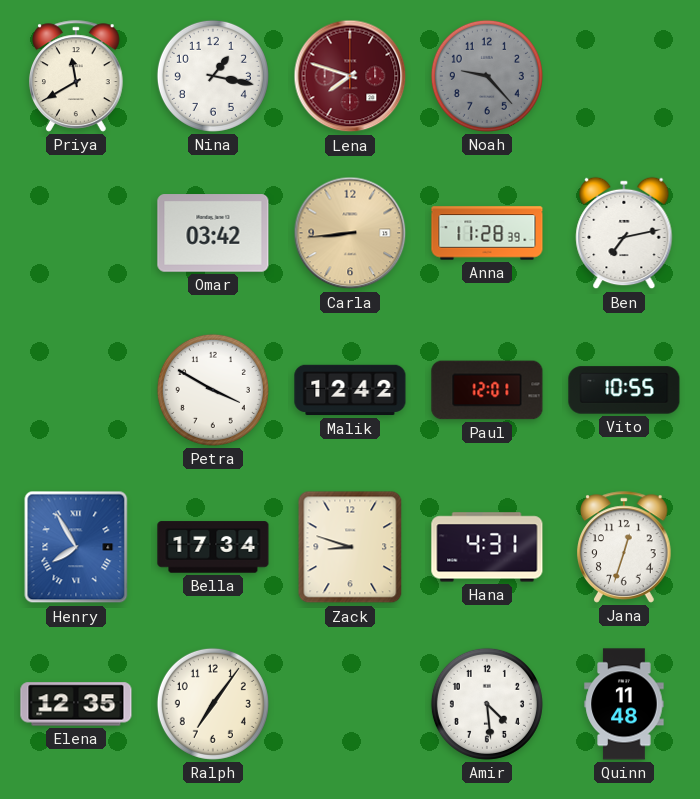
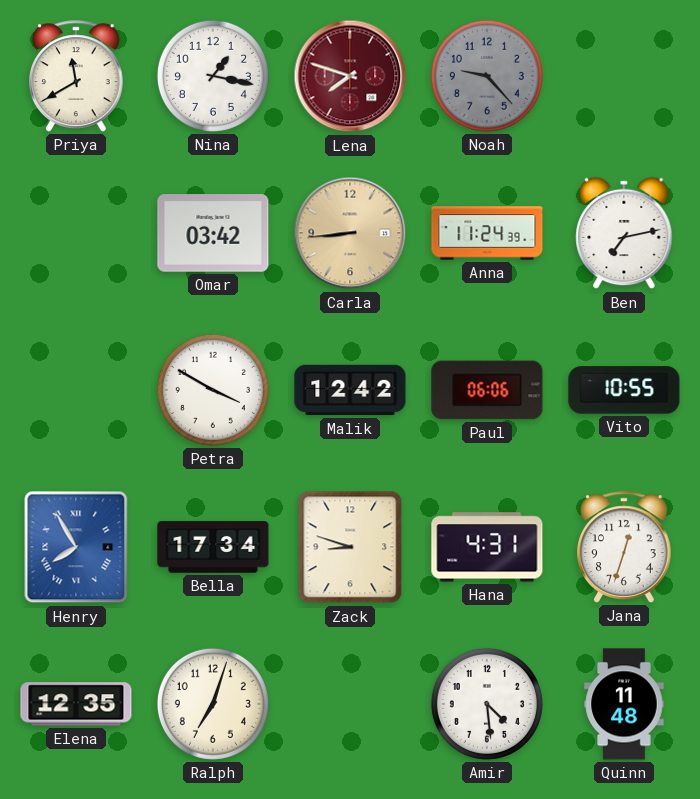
Anna: 11:28 -> 11:24 (487, 233)
Paul: 12:01 -> 06:06 (487, 390)
Ralph: 7:06 -> 7:03 (213, 704)
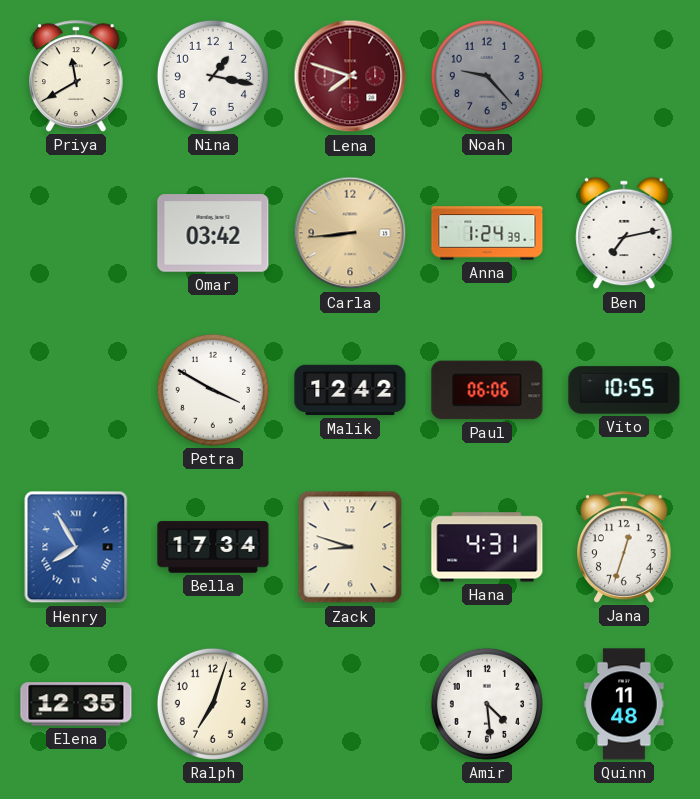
Anna: 11:24 -> 1:24 (487, 233)
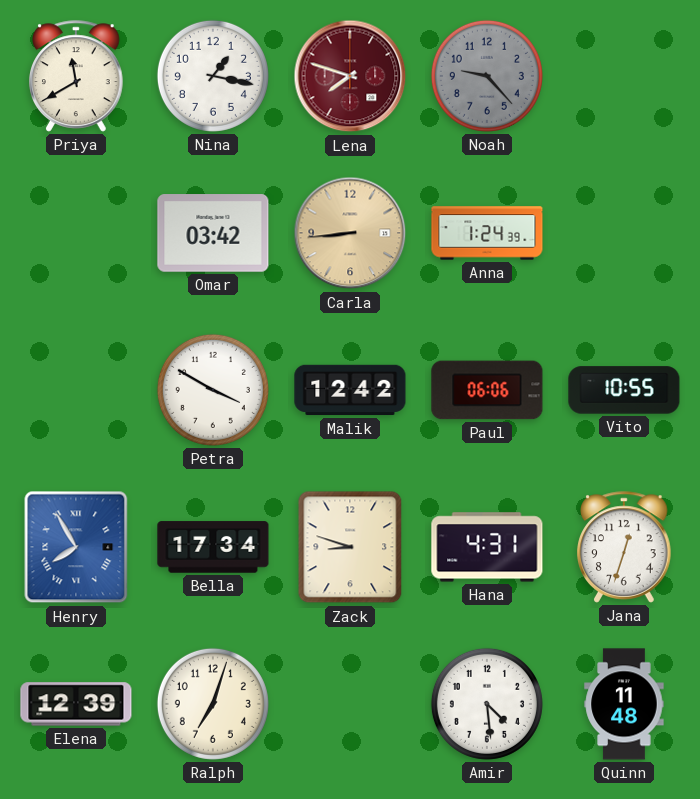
Ben: 7:13 -> none (624, 233)
Elena: 12:35 -> 12:39 (76, 704)
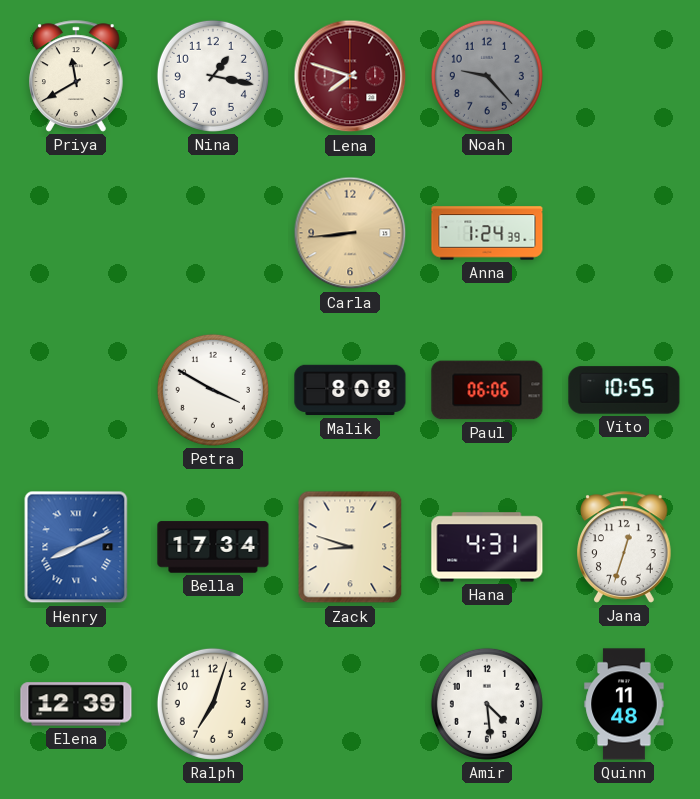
Omar: 03:42 -> none (213, 233)
Malik: 12:42 -> 8:08 (350, 390)
Henry: 7:55 -> 8:11 (76, 547)
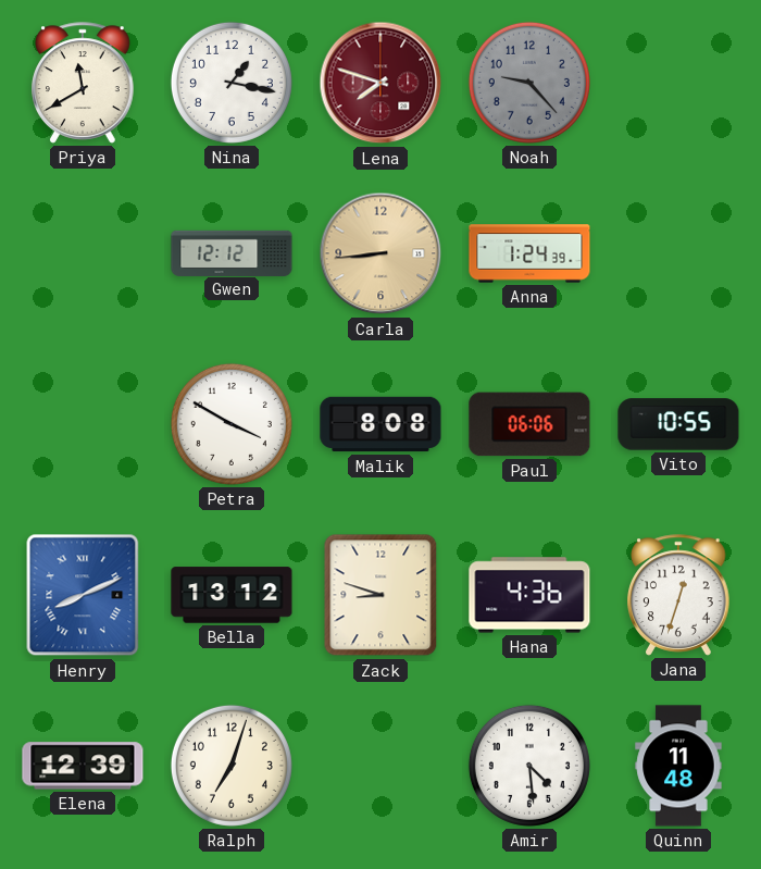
Gwen: none -> 12:12 (232, 252)
Bella: 17:34 -> 13:12 (232, 595)
Hana: 4:31 -> 4:36 (529, 595)
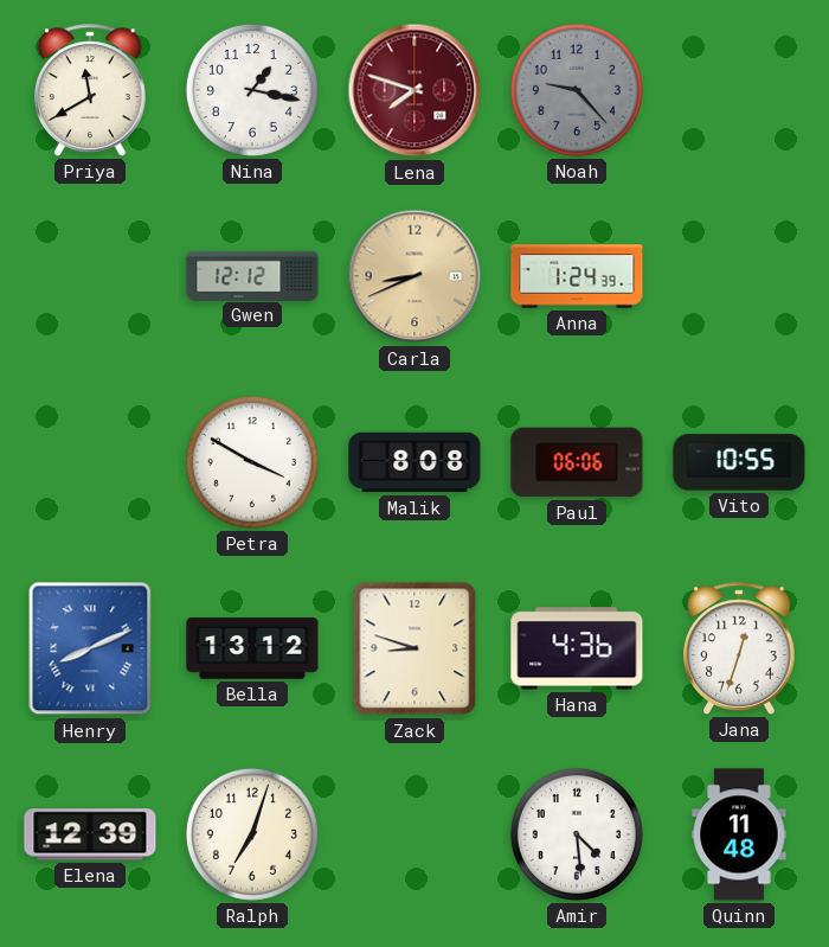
Carla: 8:44 -> 8:41 (415, 276)
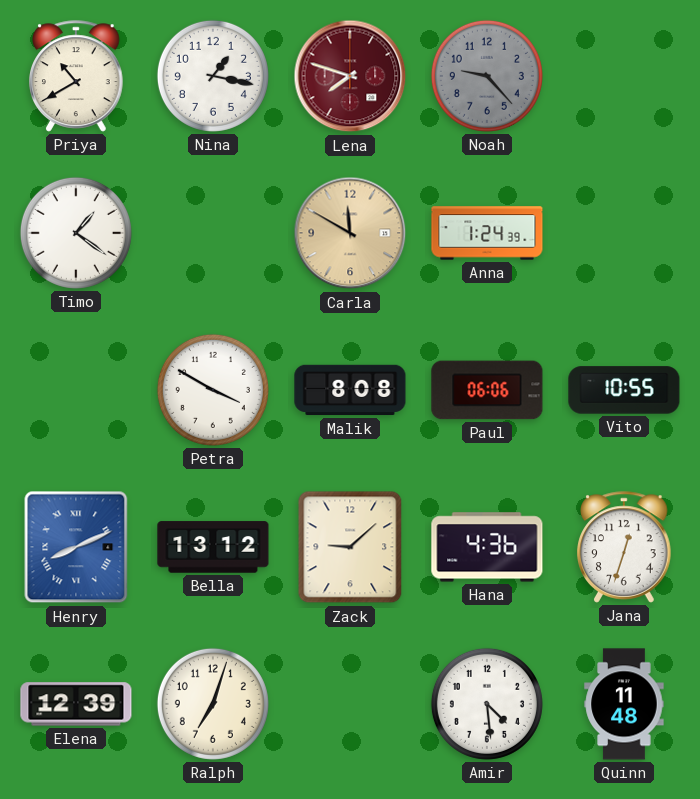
Priya: 11:40 -> 10:40 (76, 76)
Timo: none -> 1:21 (76, 233)
Gwen: 12:12 -> none (252, 275)
Carla: 8:41 -> 11:50 (350, 233)
Zack: 8:48 -> 9:08 (350, 547)
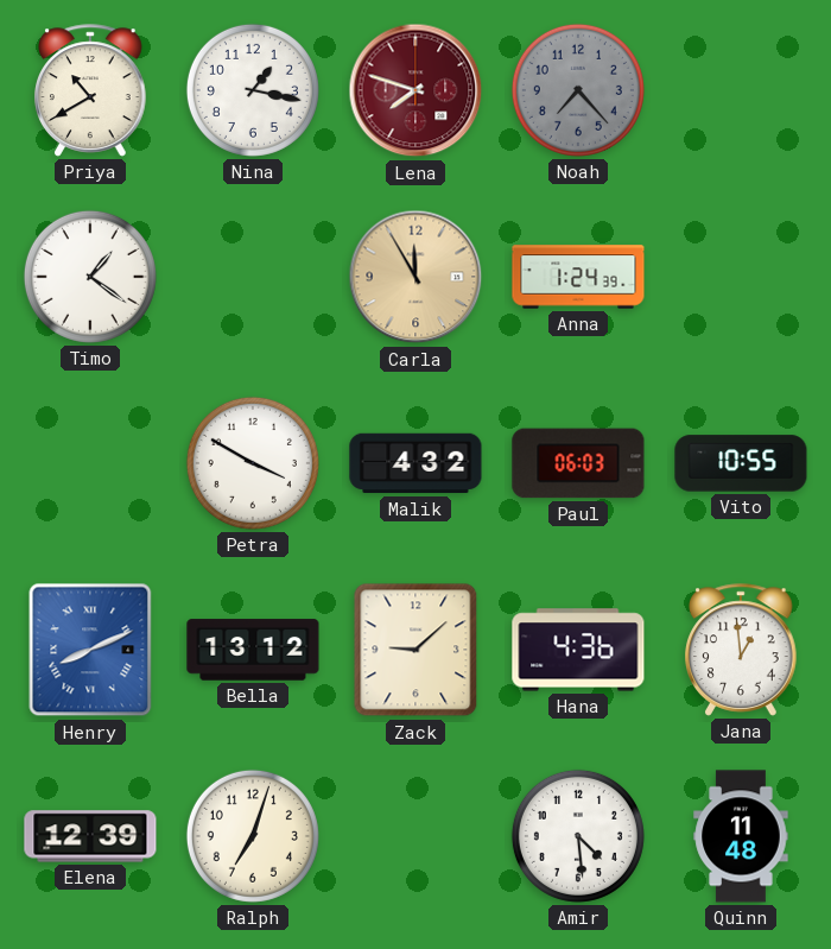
Noah: 9:23 -> 7:23 (578, 90)
Carla: 11:50 -> 11:55 (415, 277)
Malik: 8:08 -> 4:32 (415, 463)
Paul: 06:06 -> 06:03 (578, 463)
Jana: 12:33 -> 12:59 (741, 650)
